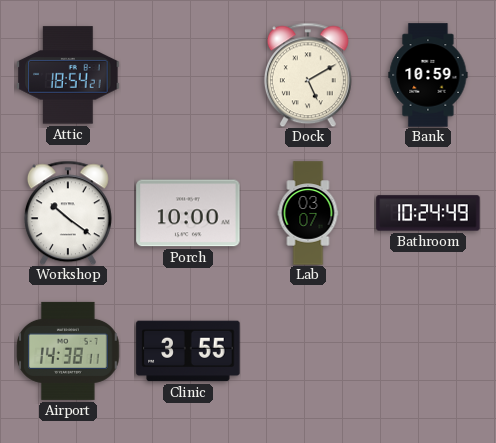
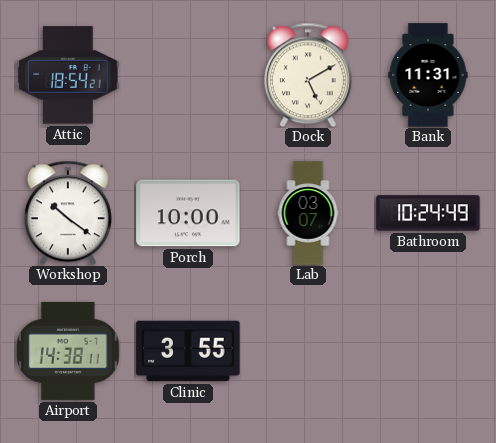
Bank: 10:59 -> 11:31 (428, 75)
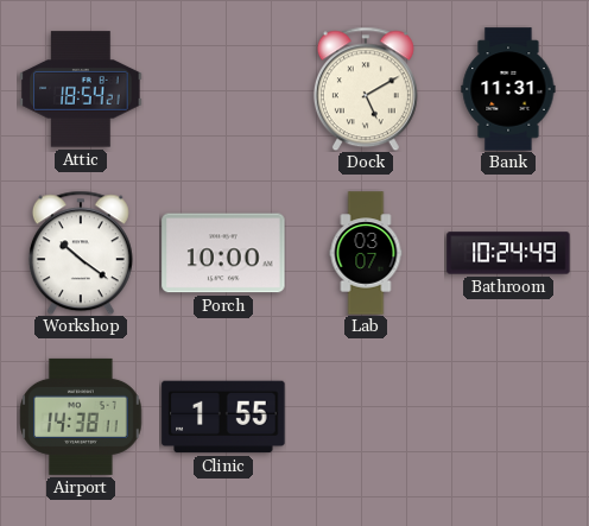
Clinic: 3:55 -> 1:55 (223, 417)
